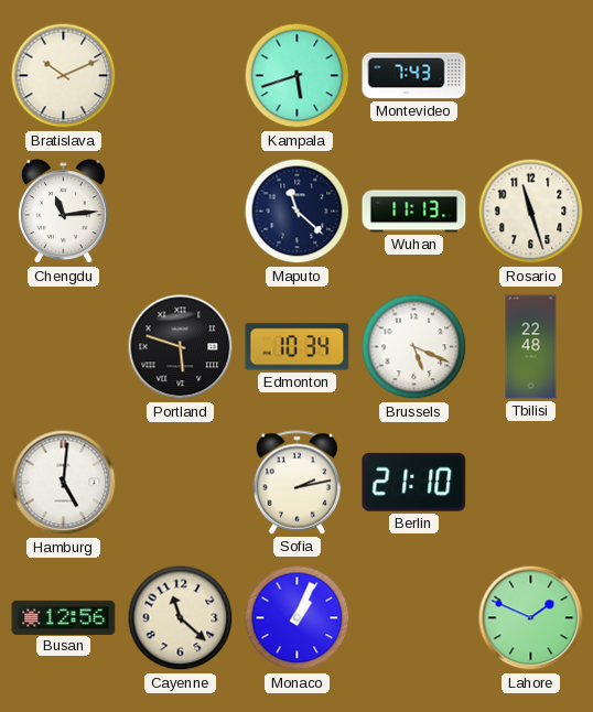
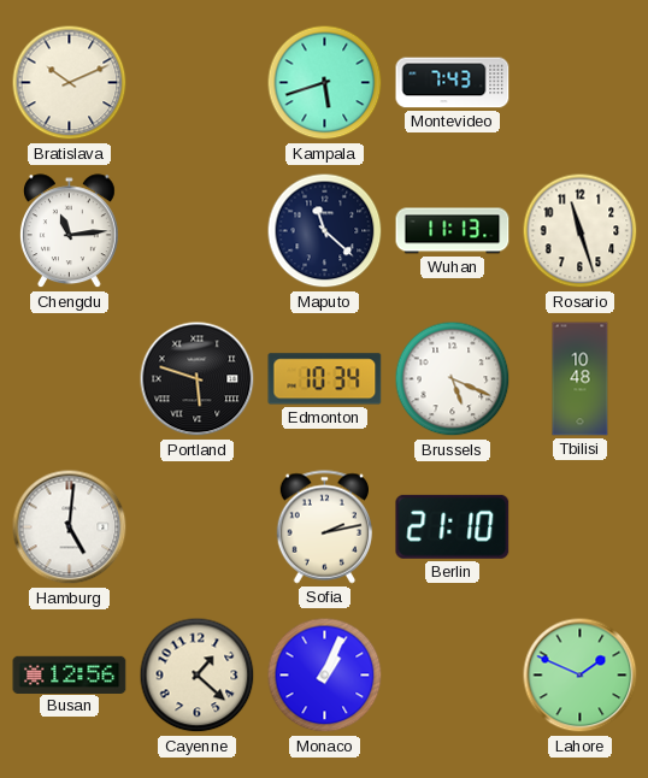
Tbilisi: 22:48 -> 10:48 (581, 379)
Cayenne: 11:22 -> 1:22 (198, 676)
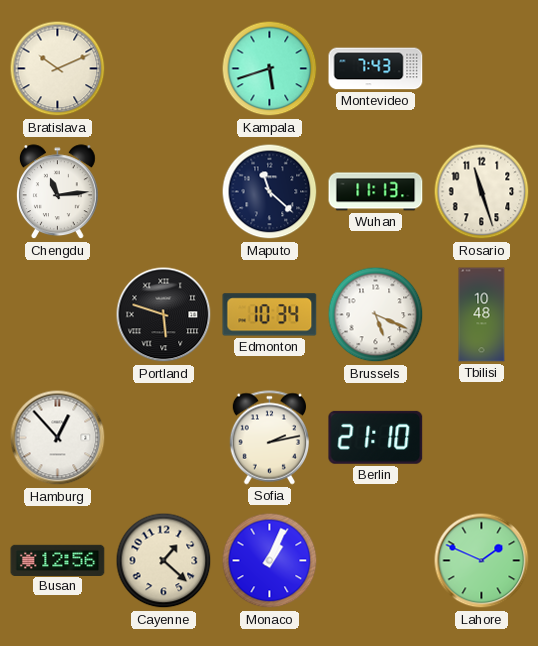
Hamburg: 5:01 -> 12:53 (58, 438)
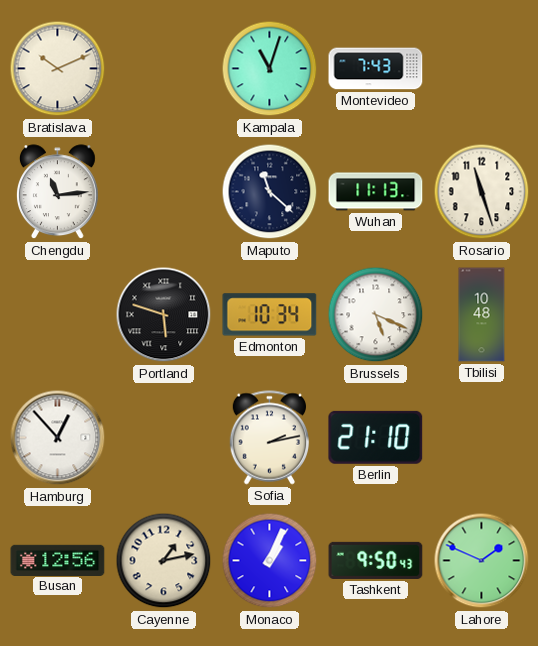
Kampala: 5:42 -> 11:03 (270, 69)
Cayenne: 1:22 -> 1:13 (164, 561)
Tashkent: none -> 9:50 (376, 560)
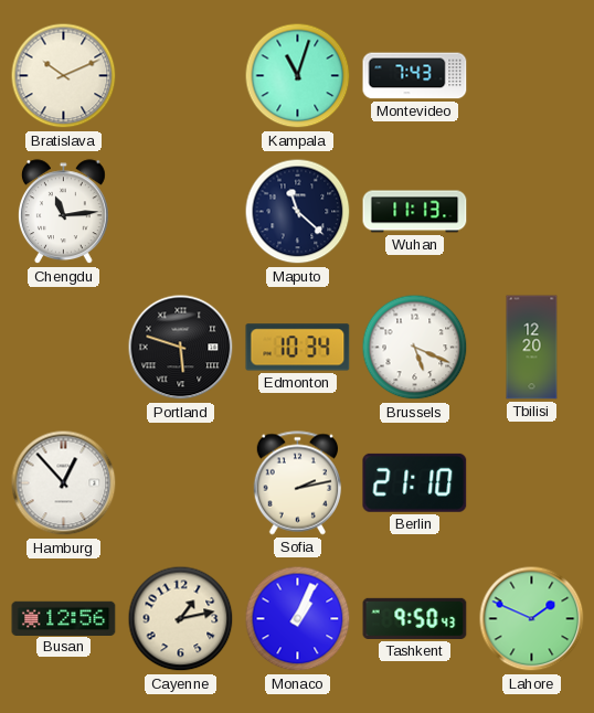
Rosario: 11:27 -> none (482, 192)
Tbilisi: 10:48 -> 12:20 (532, 348)
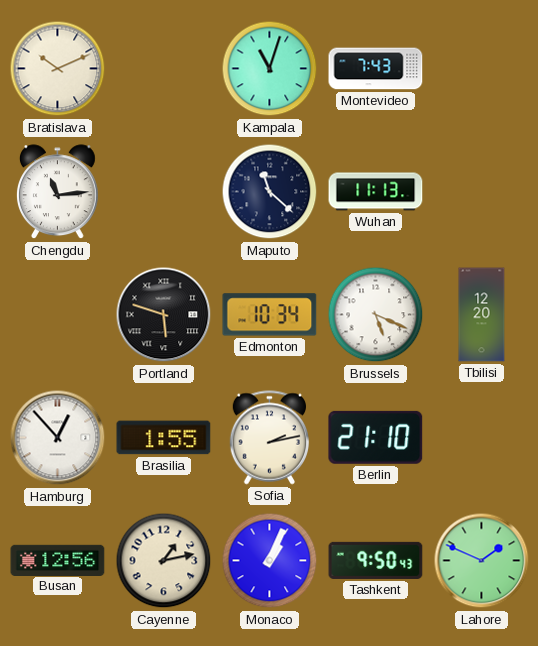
Brasilia: none -> 1:55 (164, 438)
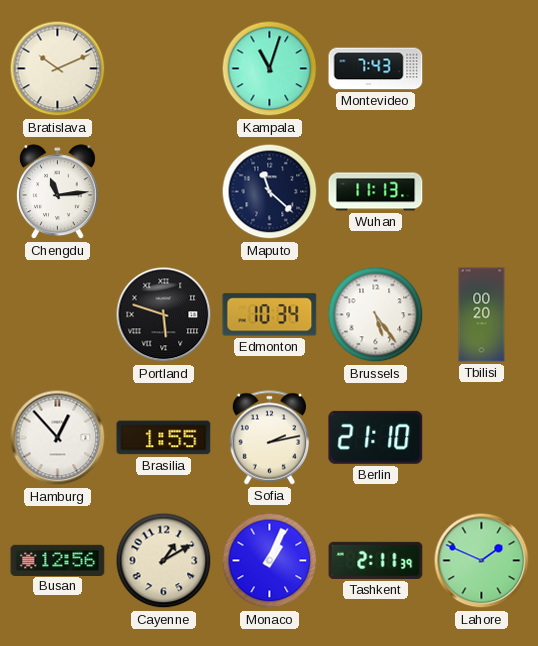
Brussels: 5:19 -> 5:24 (376, 315)
Tbilisi: 12:20 -> 00:20 (482, 315)
Cayenne: 1:13 -> 1:10 (164, 561)
Tashkent: 9:50 -> 2:11 (376, 560)
